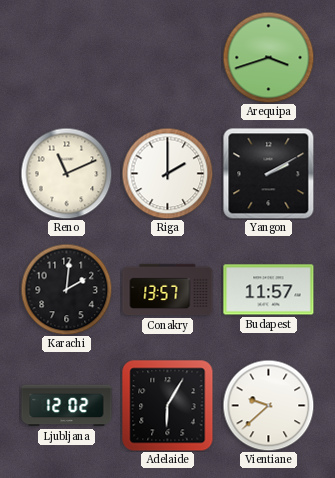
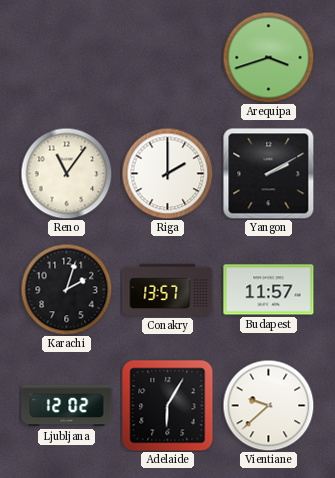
Reno: 11:11 -> 11:06 (66, 173)
Karachi: 2:01 -> 2:03 (66, 289)
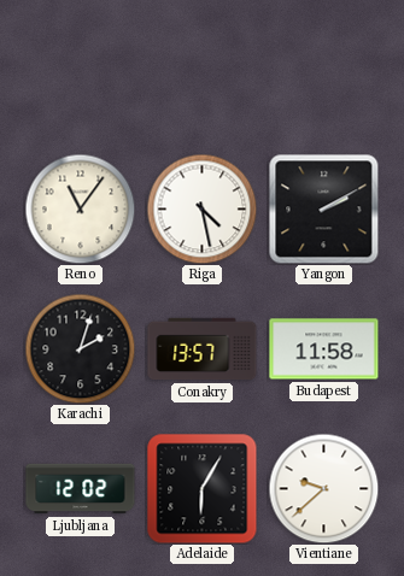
Arequipa: 3:42 -> none (268, 57)
Riga: 2:00 -> 4:28 (201, 208)
Budapest: 11:57 -> 11:58 (324, 349)
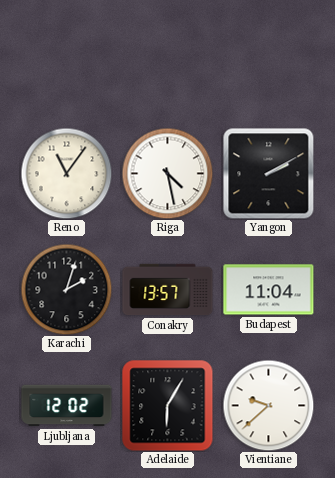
Budapest: 11:58 -> 11:04 (269, 290)
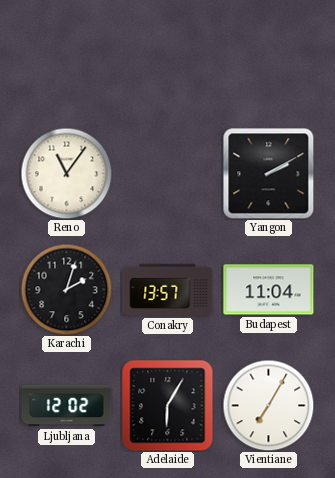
Riga: 4:28 -> none (167, 173)
Vientiane: 9:38 -> 7:05 (268, 405)
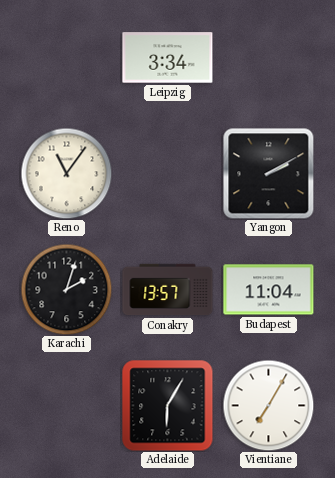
Leipzig: none -> 3:34 (168, 58)
Ljubljana: 12:02 -> none (67, 406)
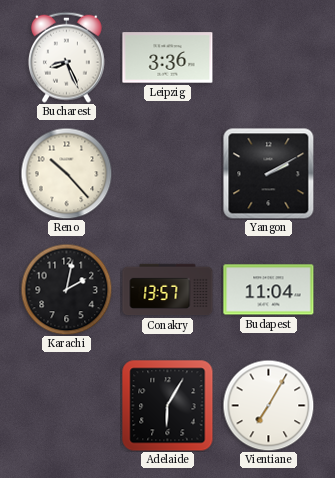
Bucharest: none -> 8:26 (66, 57)
Leipzig: 3:34 -> 3:36 (168, 58)
Reno: 11:06 -> 10:23 (66, 173)
Karachi: 2:03 -> 2:02 (66, 289)
